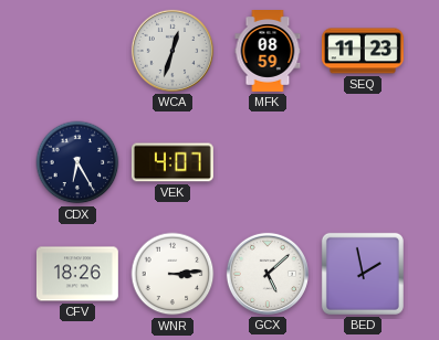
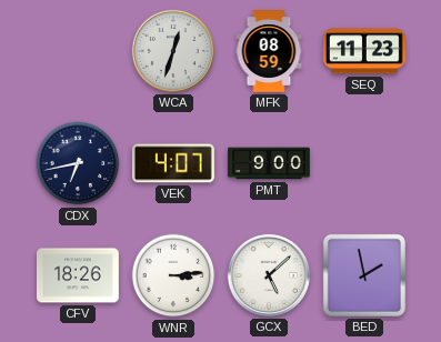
CDX: 6:25 -> 6:43 (78, 163)
PMT: none -> 9:00 (270, 163)
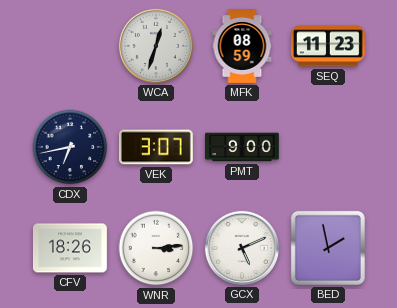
VEK: 4:07 -> 3:07 (156, 147)
GCX: 5:08 -> 5:11 (242, 248)
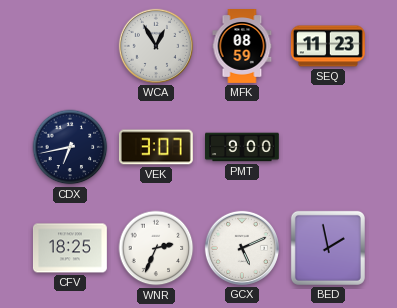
WCA: 12:33 -> 12:55 (156, 46)
CFV: 18:26 -> 18:25 (70, 248)
WNR: 3:14 -> 2:34 (156, 248)
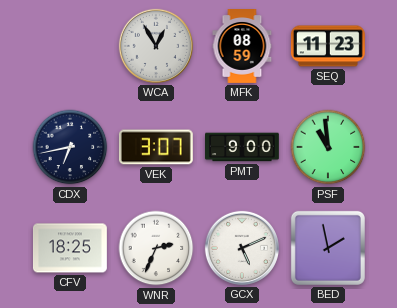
PSF: none -> 10:59 (328, 147)
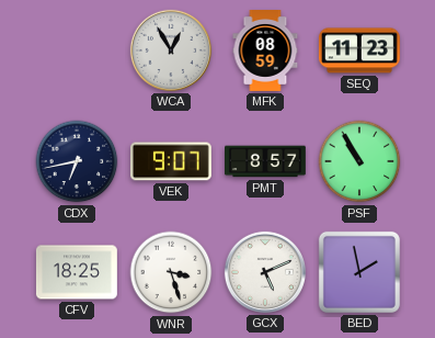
VEK: 3:07 -> 9:07 (171, 161)
PMT: 9:00 -> 8:57 (266, 161)
PSF: 10:59 -> 10:55 (359, 161)
WNR: 2:34 -> 3:27 (171, 272)
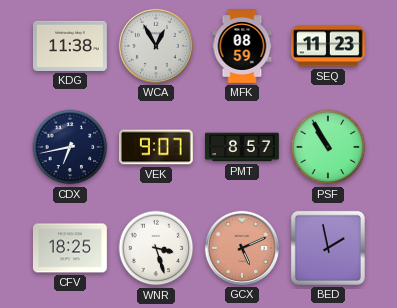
KDG: none -> 11:38 (70, 46)
GCX dial: white -> salmon (242, 248)
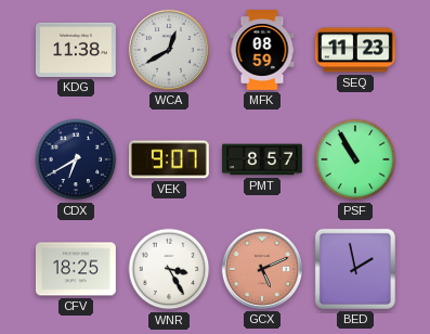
WCA: 12:55 -> 12:40 (169, 50)
CDX: 6:43 -> 6:40 (76, 159)
WNR: 3:27 -> 3:25 (169, 269)
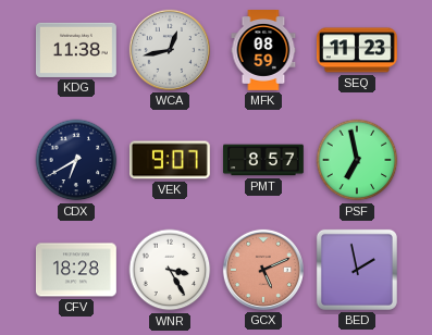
WCA: 12:40 -> 12:43 (170, 50)
PSF: 10:55 -> 6:58 (357, 160)
CFV: 18:25 -> 18:28 (76, 270)
